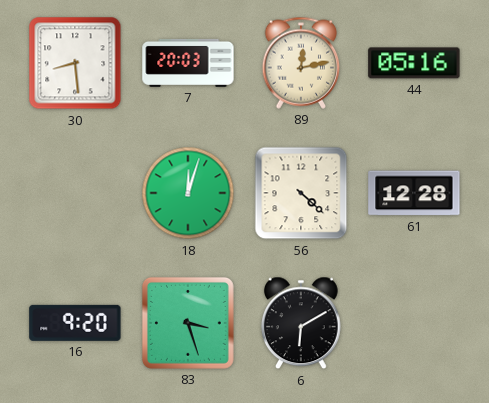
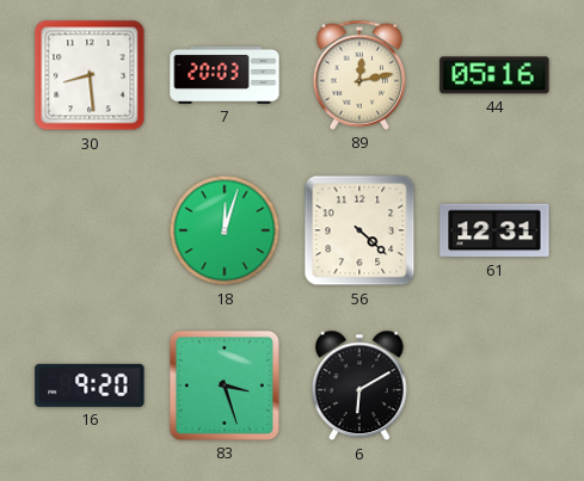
61: 12:28 -> 12:31 (494, 230)
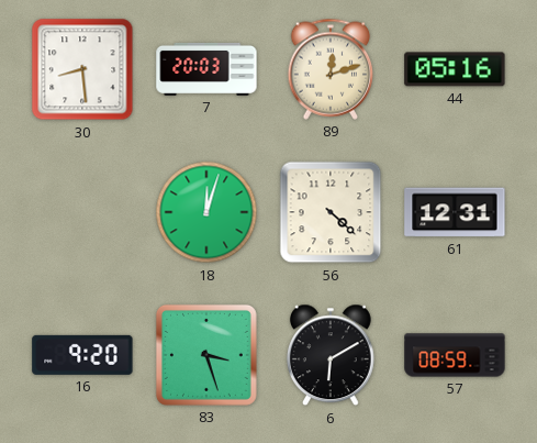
89: 12:13 -> 12:12 (331, 69)
57: none -> 08:59 (455, 355)
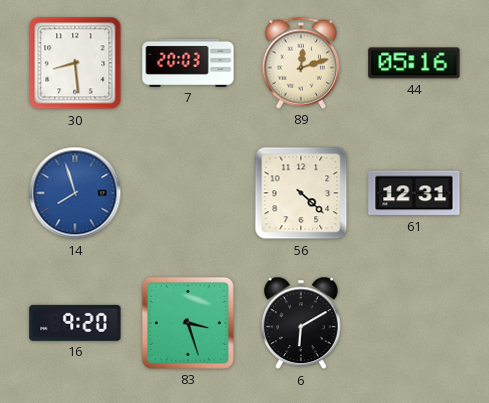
14: none -> 7:57 (75, 193)
18: 12:03 -> none (206, 212)
57: 08:59 -> none (455, 355)
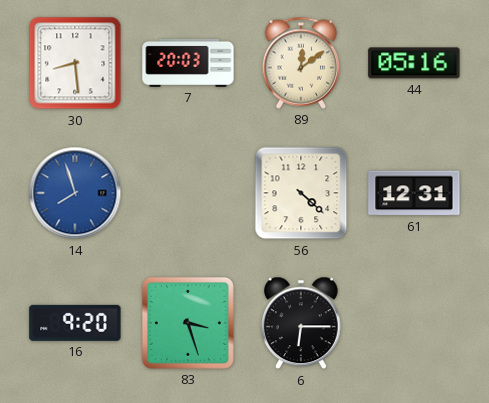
89: 12:12 -> 12:09 (301, 63)
6: 6:10 -> 6:15 (301, 323)
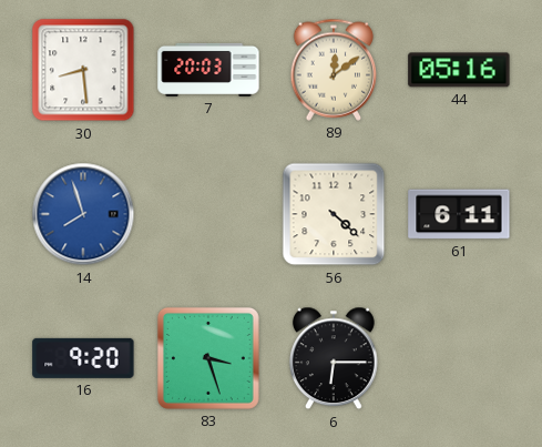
61: 12:31 -> 6:11 (459, 214)
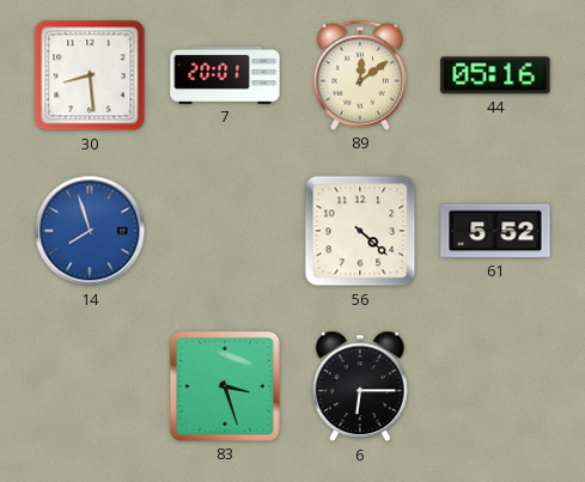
7: 20:03 -> 20:01 (225, 75)
61: 6:11 -> 5:52 (495, 231)
16: 9:20 -> none (83, 358)
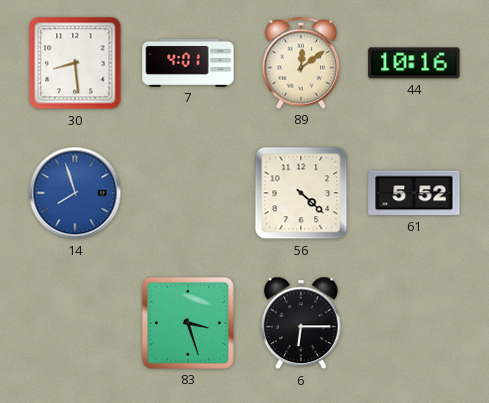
7: 20:01 -> 4:01 (188, 63)
44: 05:16 -> 10:16 (414, 63)
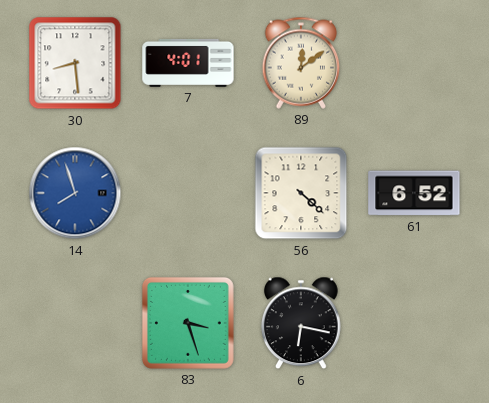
44: 10:16 -> none (414, 63)
61: 5:52 -> 6:52 (414, 193)
6: 6:15 -> 6:17 (301, 323)
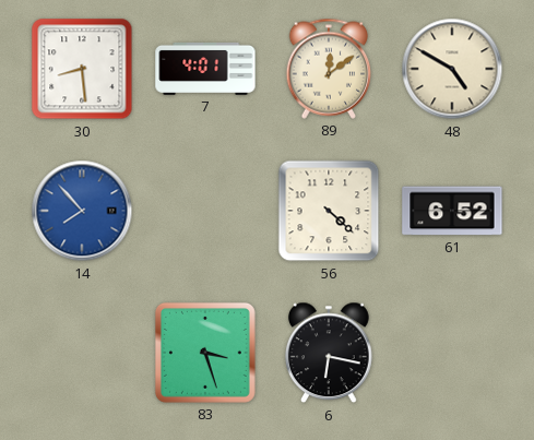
48: none -> 4:50 (452, 69)
14: 7:57 -> 7:53 (82, 211)
